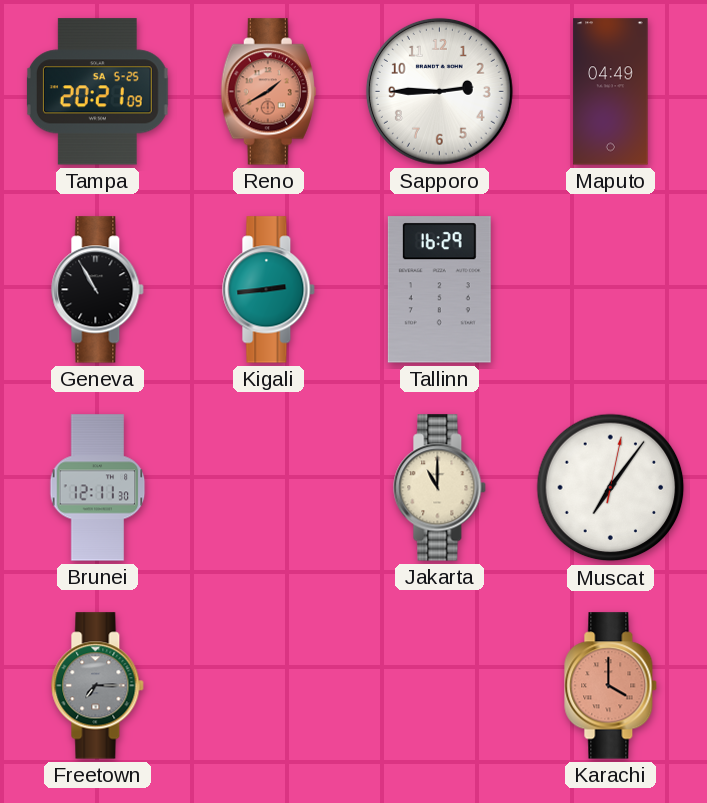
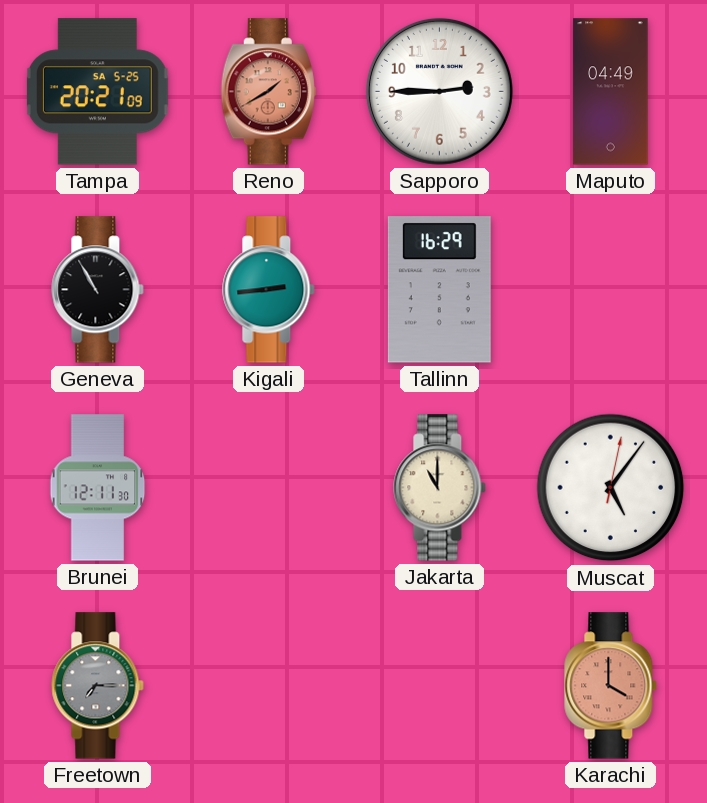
Muscat: 7:06 -> 5:06 (611, 488)
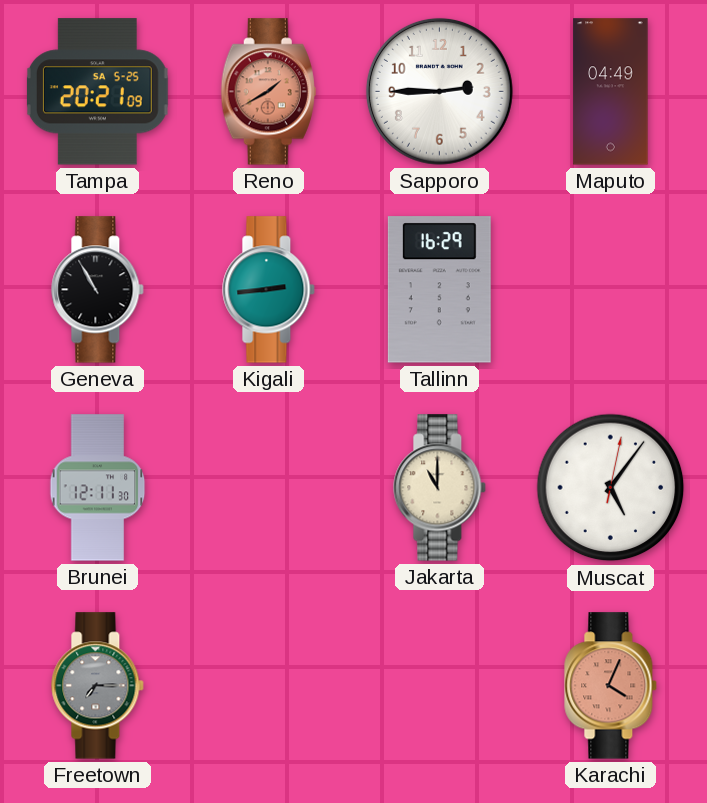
Karachi: 4:00 -> 4:04 (611, 686)
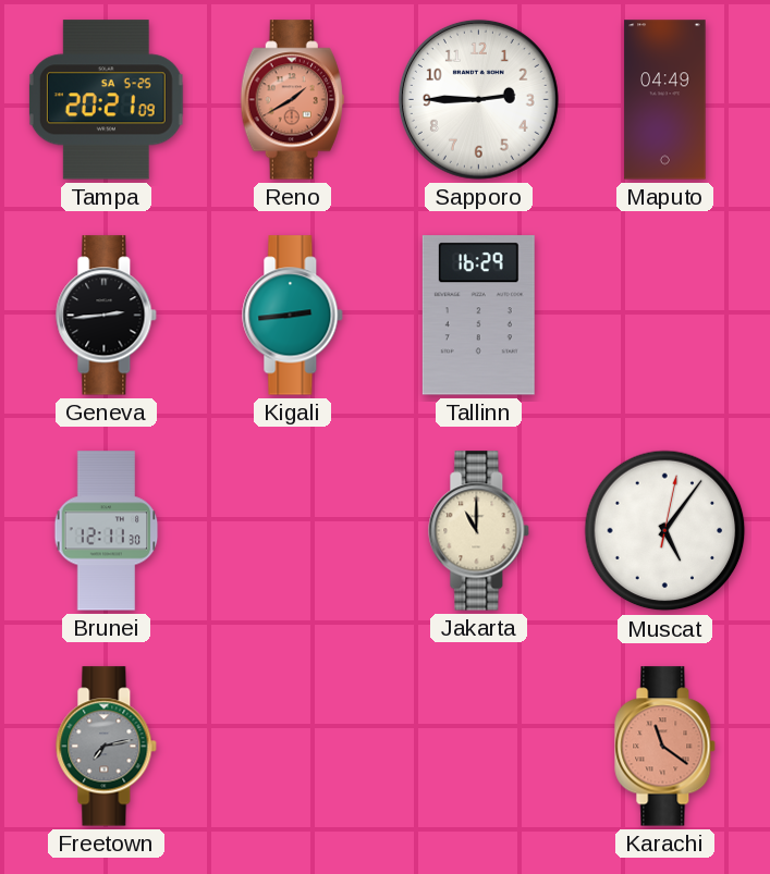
Geneva: 10:55 -> 2:44 (107, 316)
Freetown: 7:15 -> 7:13 (107, 747)
Karachi: 4:04 -> 11:21 (665, 747)
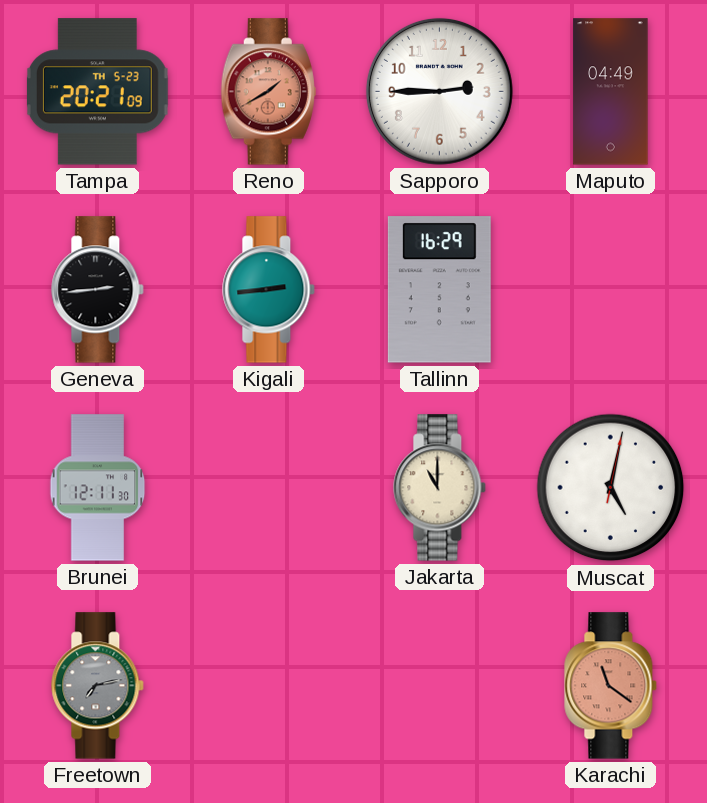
Tampa date: SA 5-25 -> TH 5-23 (97, 92)
Muscat: 5:06 -> 5:02 (611, 488)
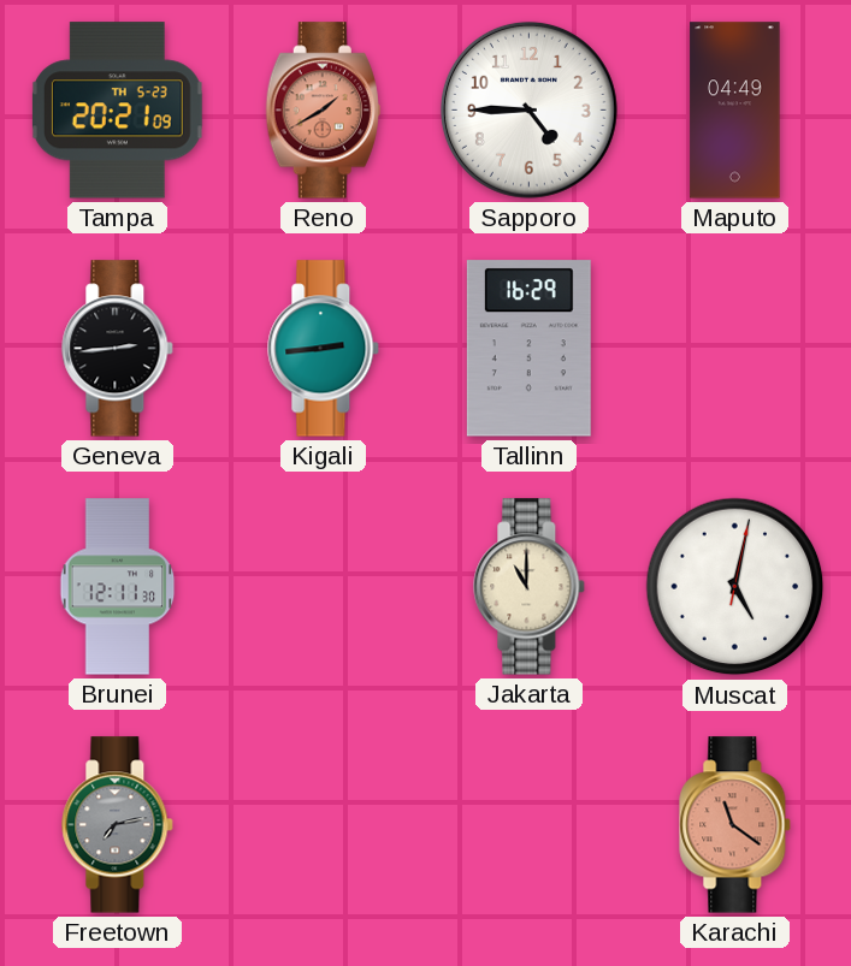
Sapporo: 2:45 -> 4:45 (528, 109)
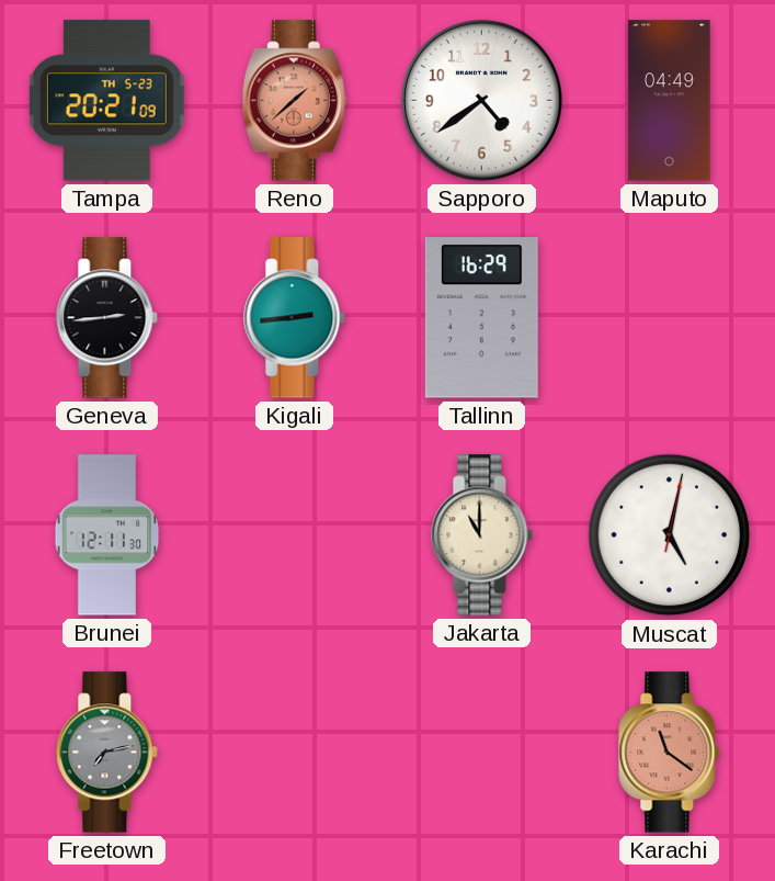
Reno: 1:40 -> 1:38 (294, 101)
Sapporo: 4:45 -> 4:39 (481, 100)
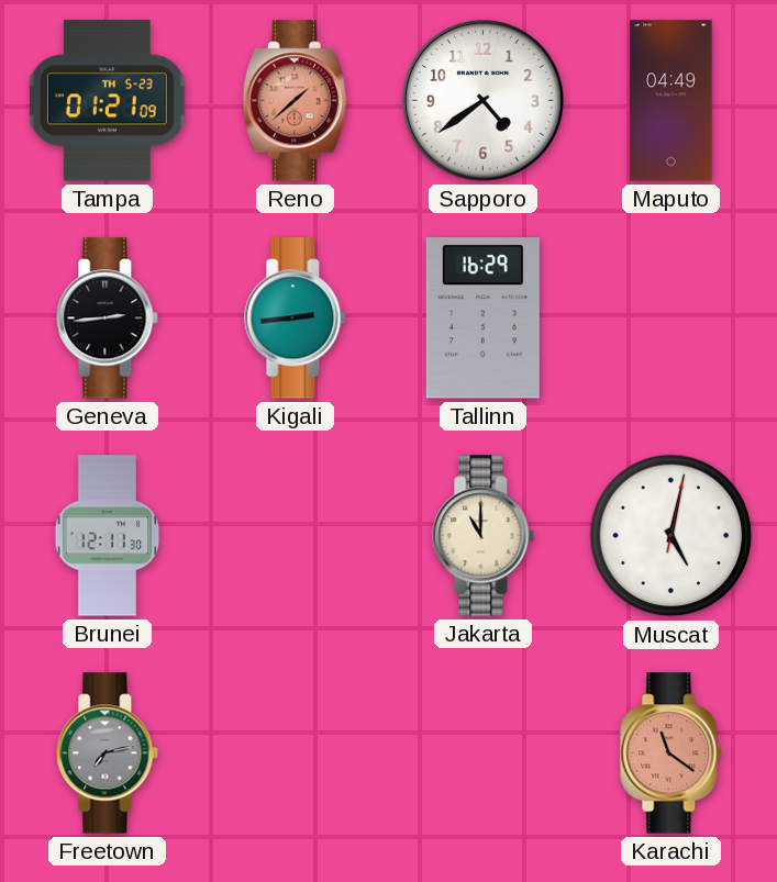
Tampa: 20:21 -> 01:21 (107, 101)
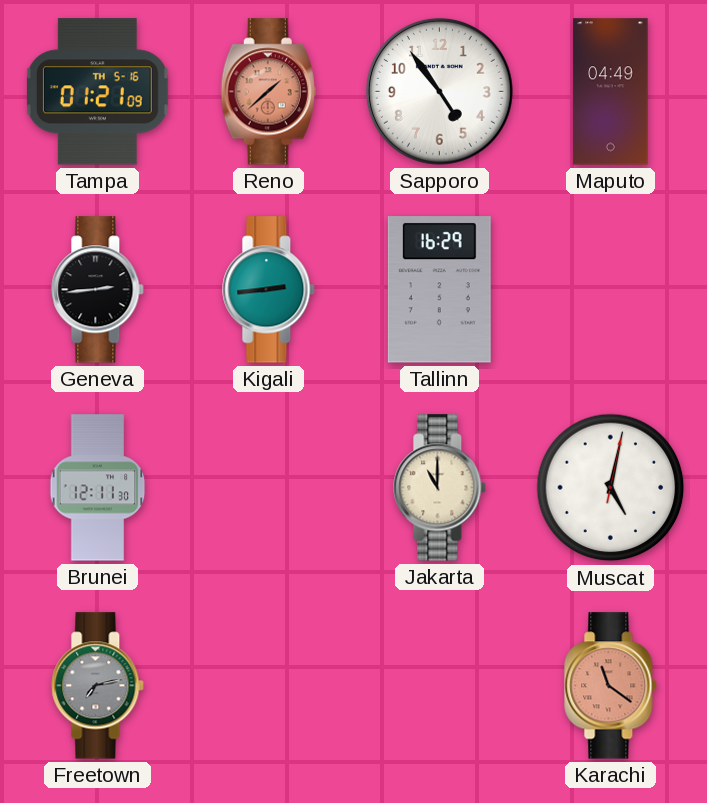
Tampa date: TH 5-23 -> TH 5-16 (97, 92)
Sapporo: 4:39 -> 4:54 (439, 91)
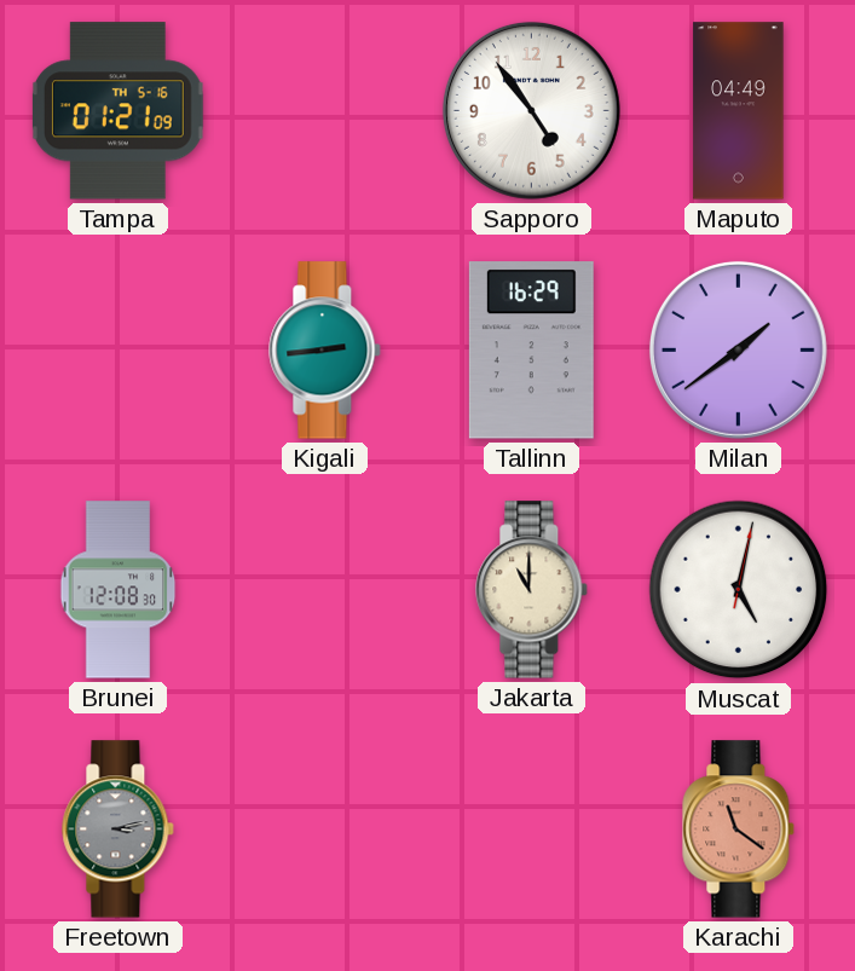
Reno: 1:38 -> none (268, 92)
Geneva: 2:44 -> none (98, 290)
Milan: none -> 1:39 (738, 349)
Brunei: 12:11 -> 12:08 (119, 590)
Freetown: 7:13 -> 3:13 (119, 830)
